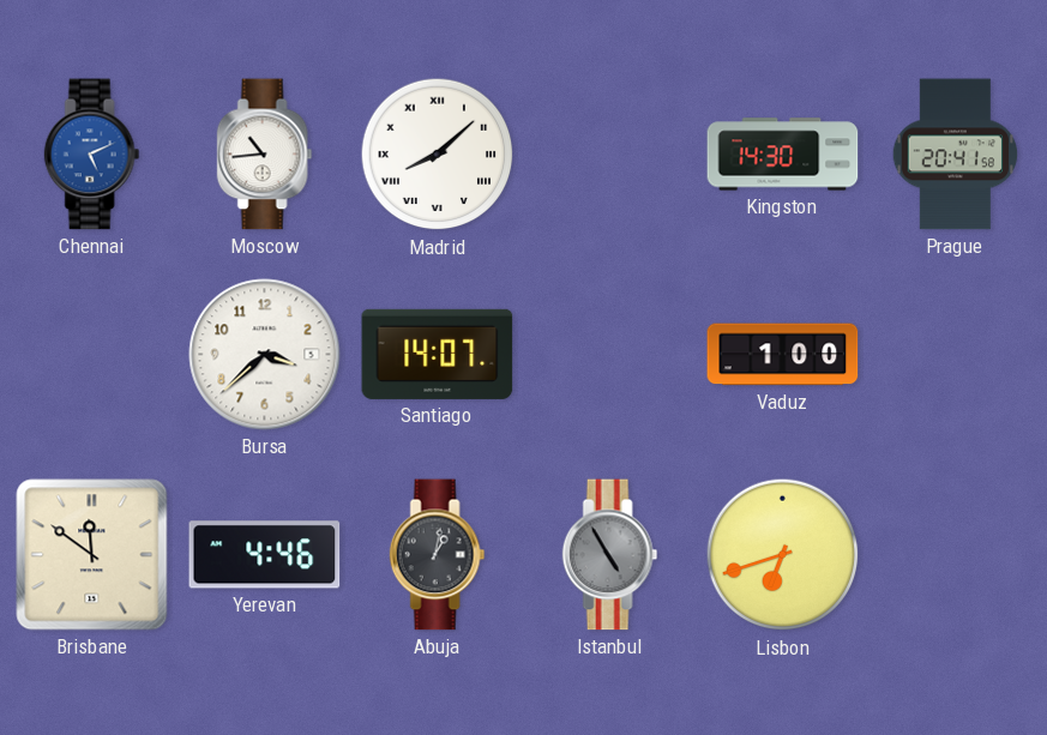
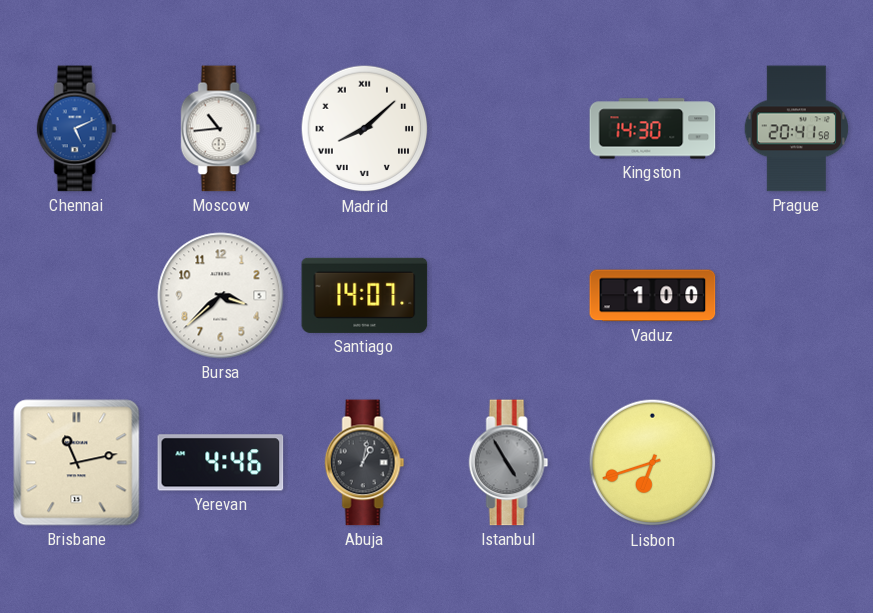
Brisbane: 11:51 -> 11:13 (77, 463)
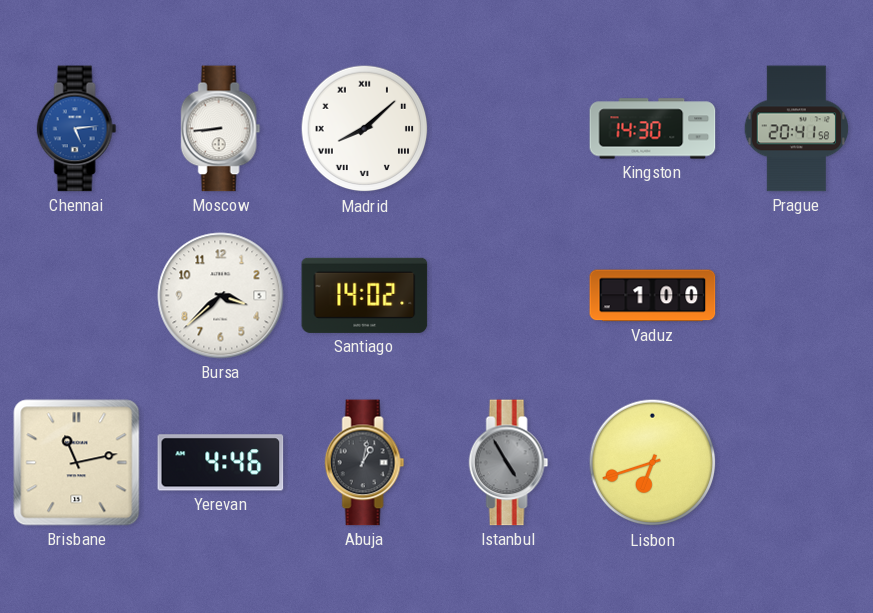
Chennai: 5:11 -> 5:14 (77, 129)
Moscow: 10:44 -> 8:44 (221, 129)
Santiago: 14:07 -> 14:02 (365, 295)
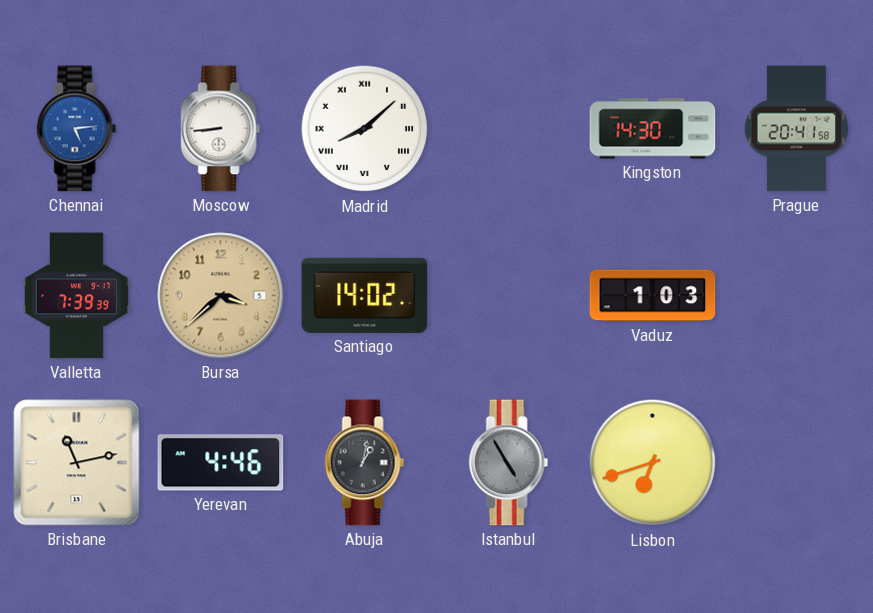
Valletta: none -> 7:39 (76, 296)
Bursa dial: white -> champagne (221, 296)
Vaduz: 1:00 -> 1:03 (653, 296)
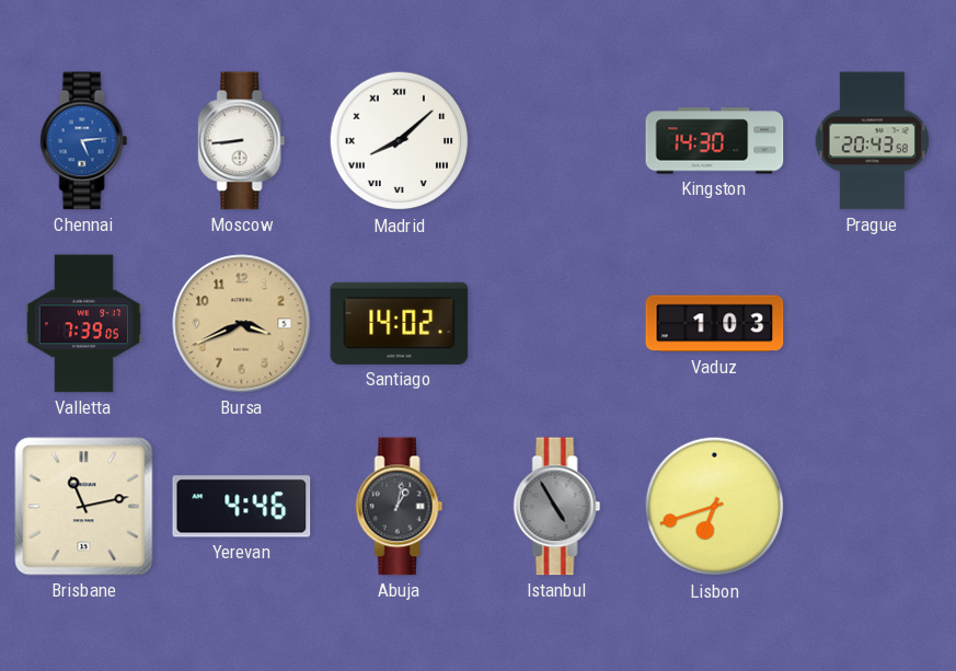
Prague: 20:41 -> 20:43 (873, 141)
Valletta: 7:39:39 -> 7:39:05 (83, 324)
Bursa: 3:38 -> 3:41 (242, 324)
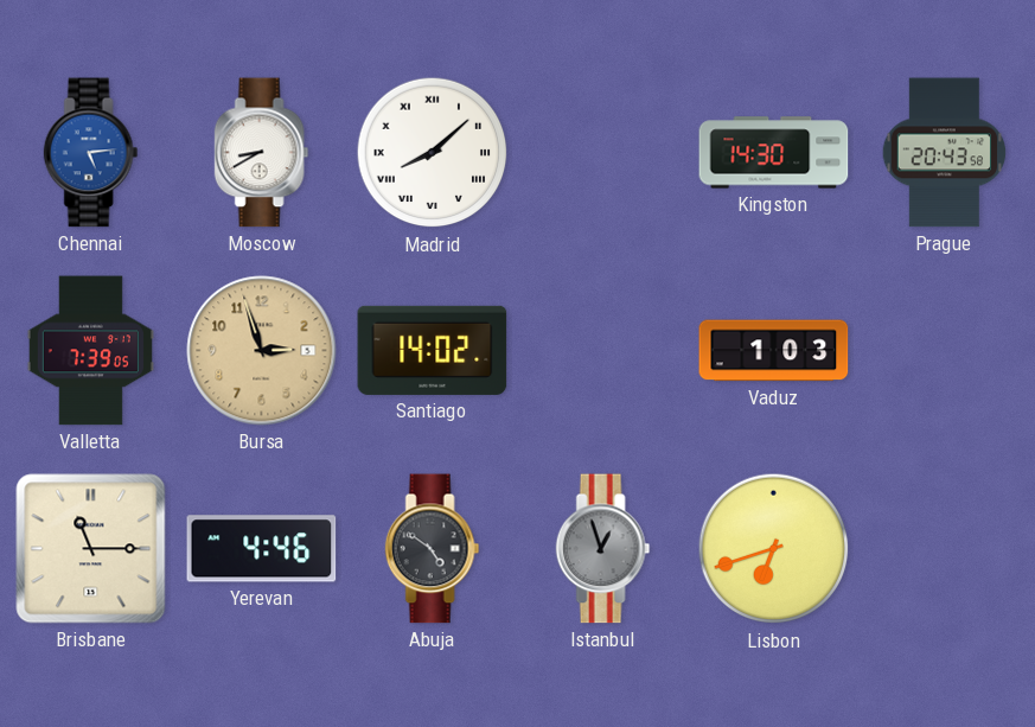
Moscow: 8:44 -> 8:40 (262, 153)
Bursa: 3:41 -> 2:57 (262, 351)
Brisbane: 11:13 -> 11:15 (91, 549)
Abuja: 1:02 -> 4:51 (433, 549)
Istanbul: 4:55 -> 12:57 (603, 549)
